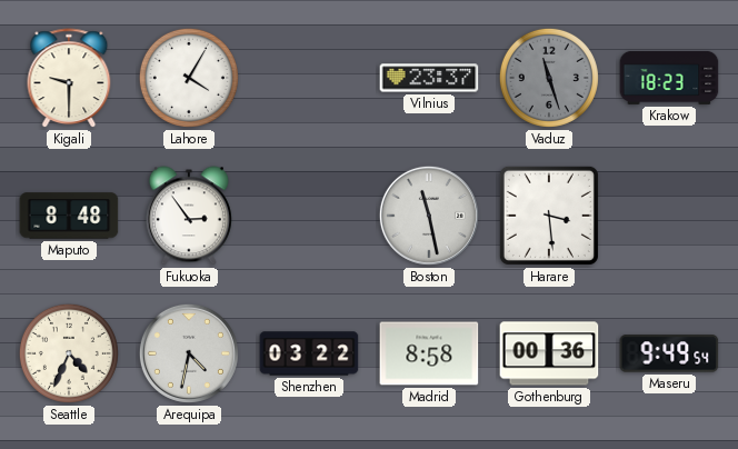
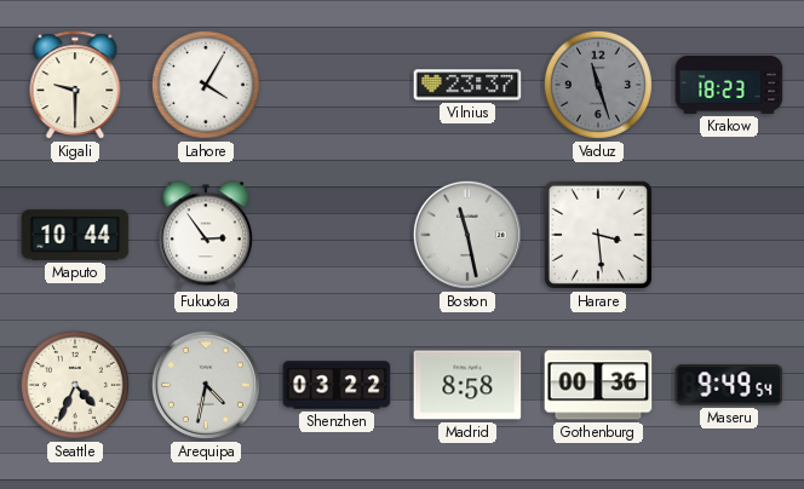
Maputo: 8:48 -> 10:44 (75, 235)
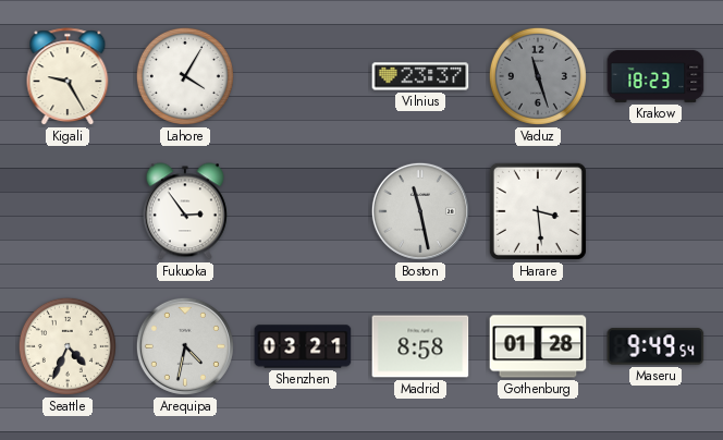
Kigali: 9:30 -> 9:25 (68, 77)
Maputo: 10:44 -> none (75, 235)
Shenzhen: 03:22 -> 03:21 (303, 346)
Gothenburg: 00:36 -> 01:28 (538, 346)
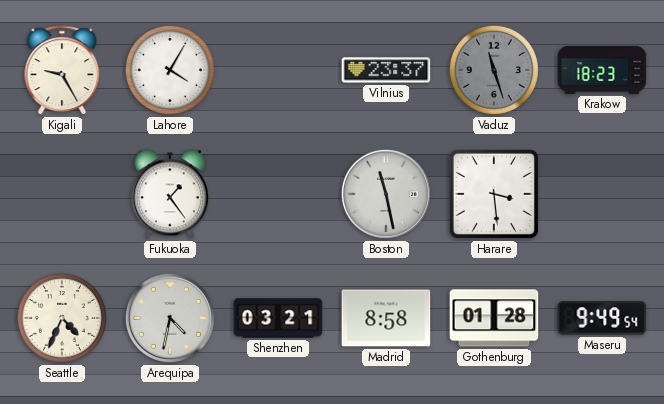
Fukuoka: 2:54 -> 1:24 (170, 194)
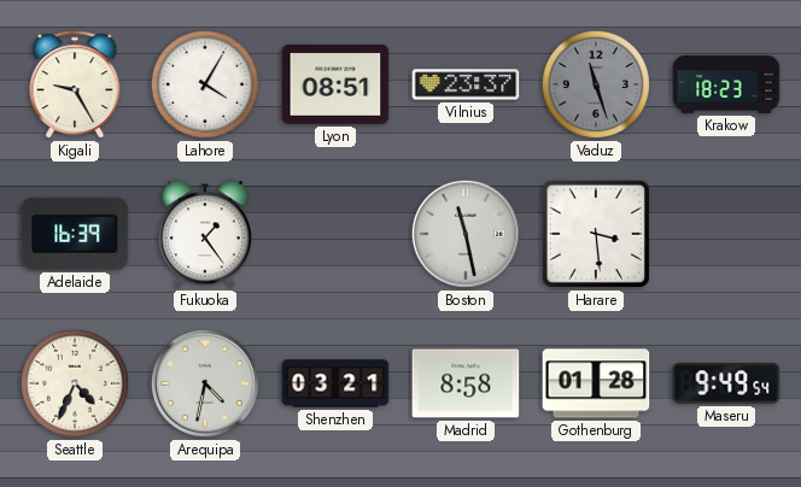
Lyon: none -> 08:51 (335, 86)
Adelaide: none -> 16:39 (75, 234)
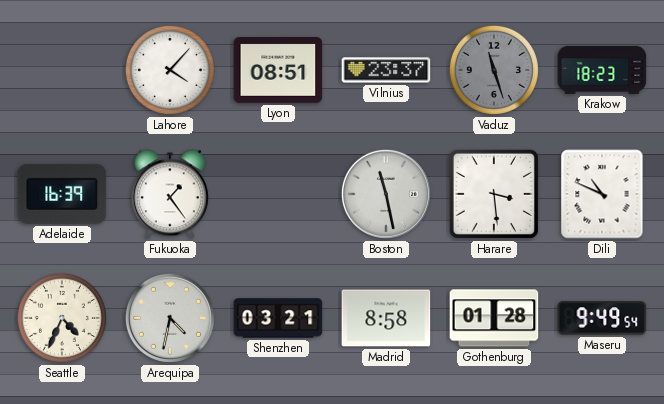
Kigali: 9:25 -> none (75, 86)
Lahore: 4:05 -> 4:07 (170, 70)
Dili: none -> 10:49 (602, 194)
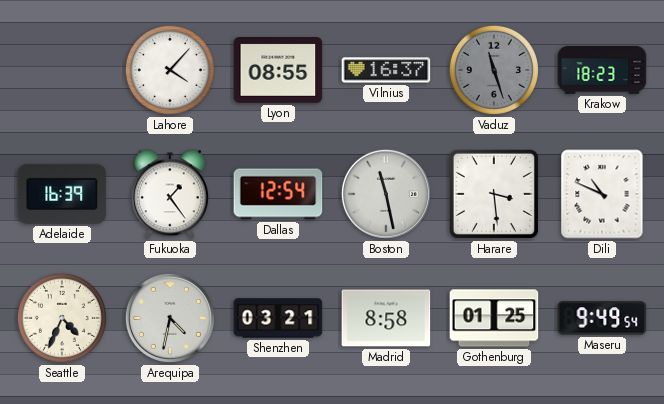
Lyon: 08:51 -> 08:55 (278, 71)
Vilnius: 23:37 -> 16:37 (386, 70)
Dallas: none -> 12:54 (278, 194)
Gothenburg: 01:28 -> 01:25 (494, 318)
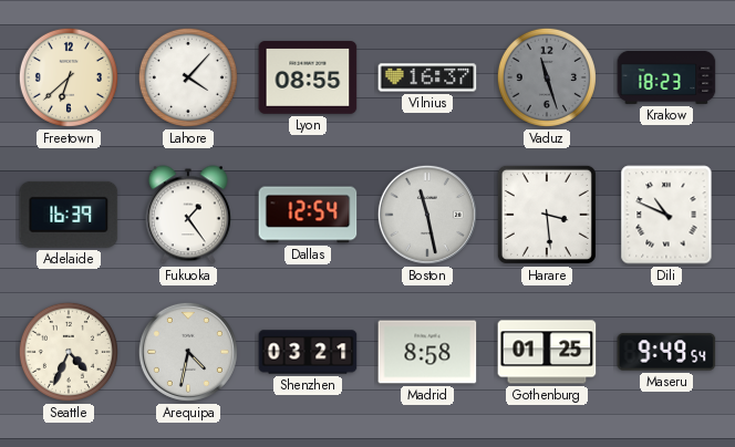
Freetown: none -> 6:38 (69, 77)
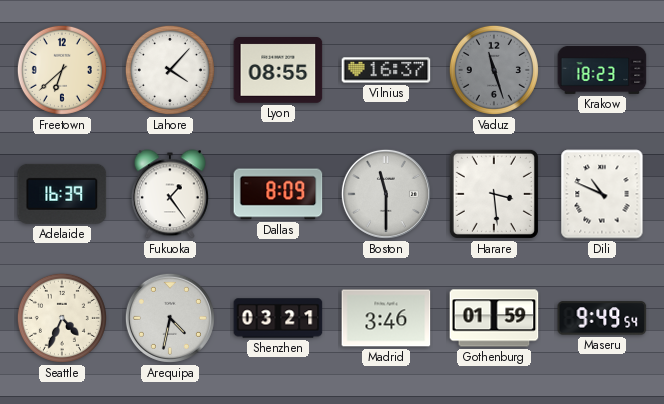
Dallas: 12:54 -> 8:09 (278, 194)
Boston: 11:28 -> 11:30 (386, 194)
Madrid: 8:58 -> 3:46 (386, 318)
Gothenburg: 01:25 -> 01:59 (494, 318)
